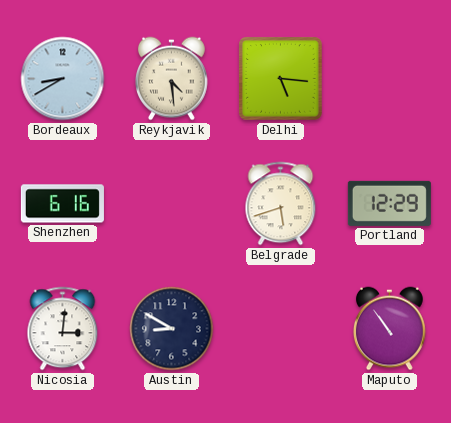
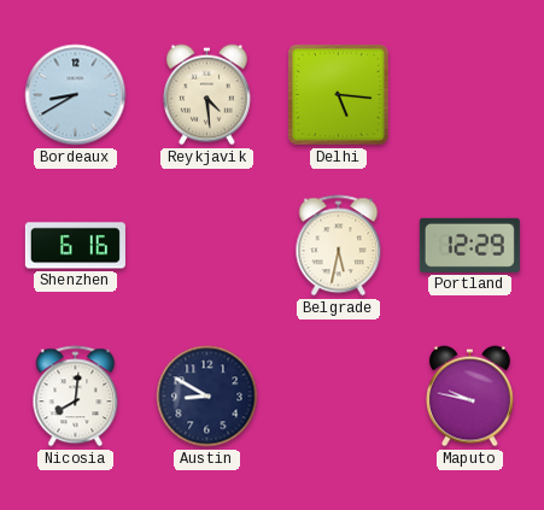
Belgrade: 5:42 -> 5:32 (339, 246)
Nicosia: 3:01 -> 8:01 (76, 397)
Maputo: 10:54 -> 9:47 (469, 397)
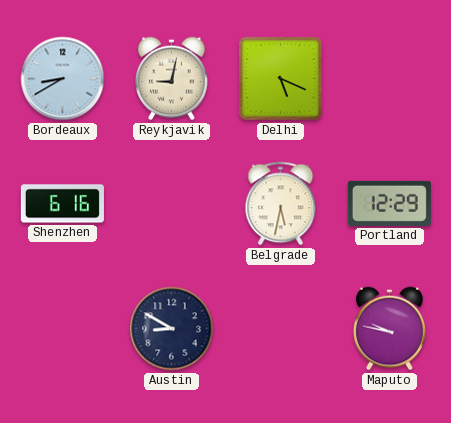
Reykjavik: 4:29 -> 9:02 (171, 79)
Delhi: 5:16 -> 5:19 (281, 79)
Nicosia: 8:01 -> none (76, 397)
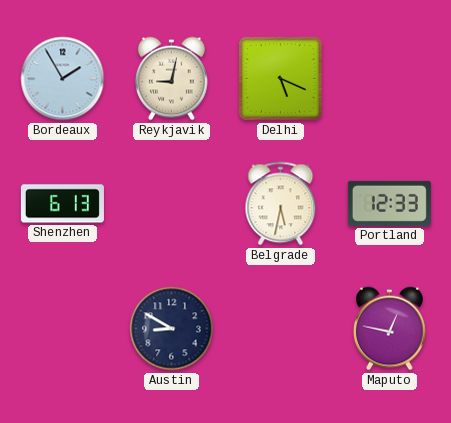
Bordeaux: 8:40 -> 1:55 (63, 79)
Shenzhen: 6:16 -> 6:13 (62, 204)
Portland: 12:29 -> 12:33 (389, 203)
Maputo: 9:47 -> 12:47 (389, 329)
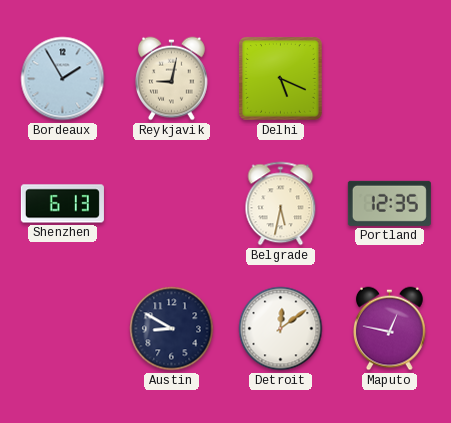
Portland: 12:33 -> 12:35 (389, 203)
Detroit: none -> 12:09 (281, 329)
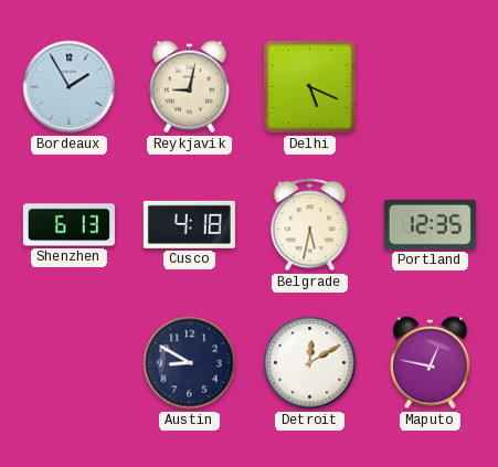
Cusco: none -> 4:18 (189, 224)
Detroit: 12:09 -> 12:10 (310, 363)
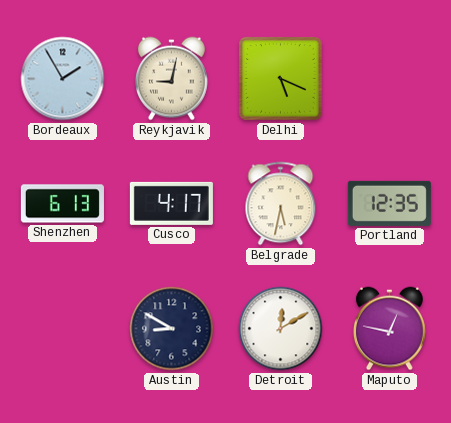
Cusco: 4:18 -> 4:17 (171, 203)
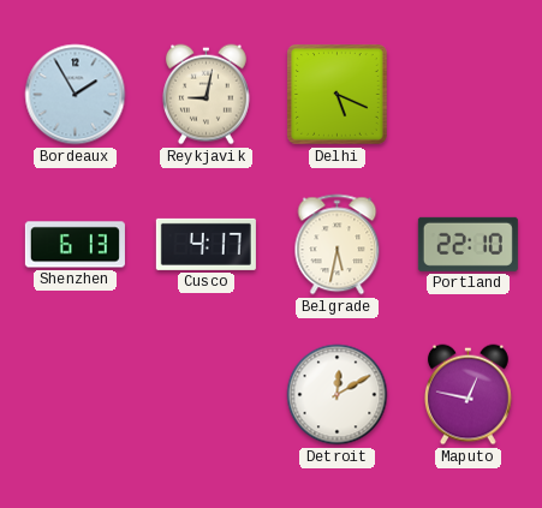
Portland: 12:35 -> 22:10 (467, 244)
Austin: 8:50 -> none (172, 329)
